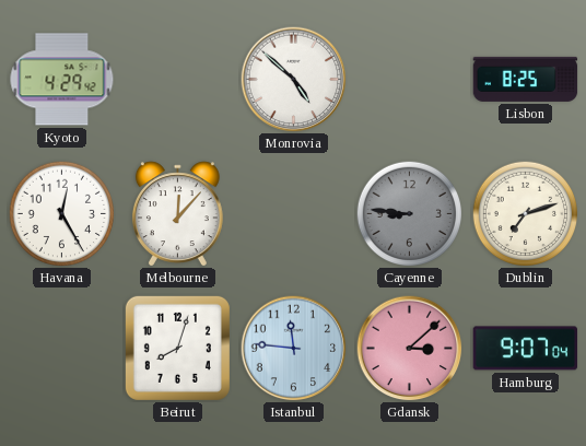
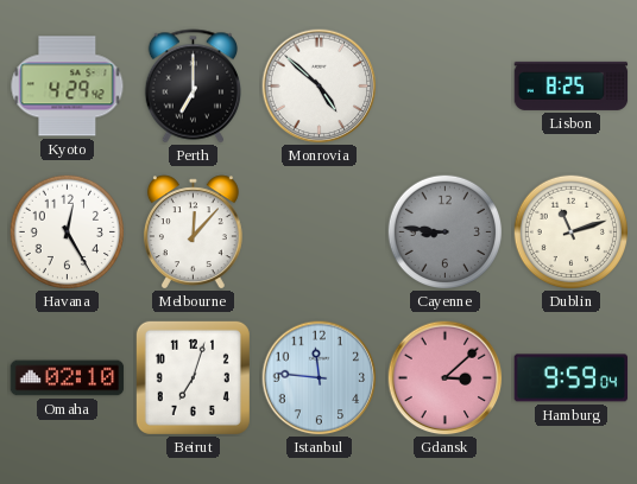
Perth: none -> 7:00 (193, 87)
Dublin: 7:12 -> 11:12 (570, 231)
Omaha: none -> 02:10 (68, 378)
Beirut: 8:03 -> 7:03 (193, 377)
Hamburg: 9:07 -> 9:59 (572, 378)
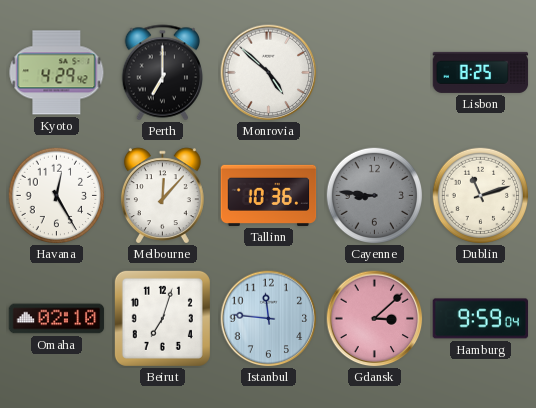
Tallinn: none -> 10:36 (269, 195)
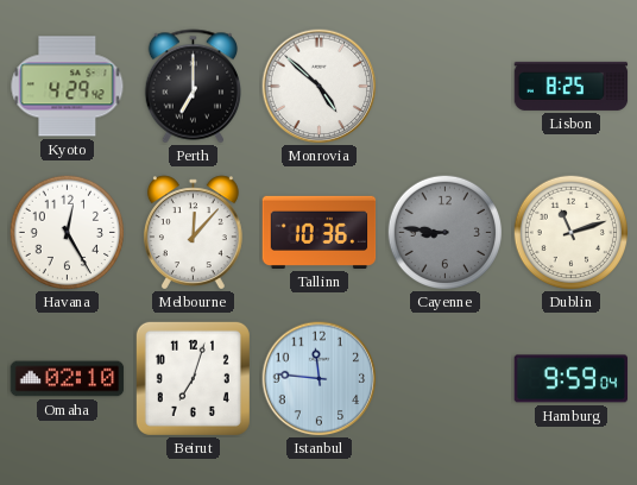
Gdansk: 3:08 -> none (375, 319)
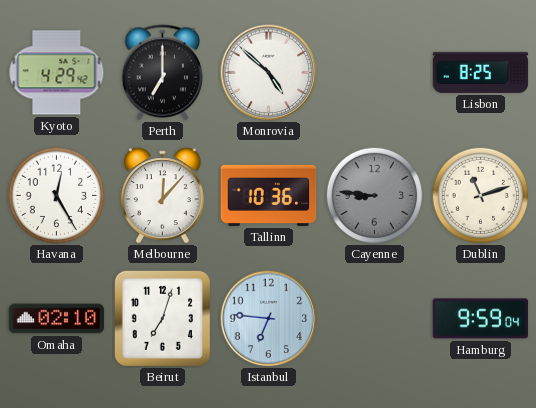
Istanbul: 11:46 -> 6:46 (269, 319)
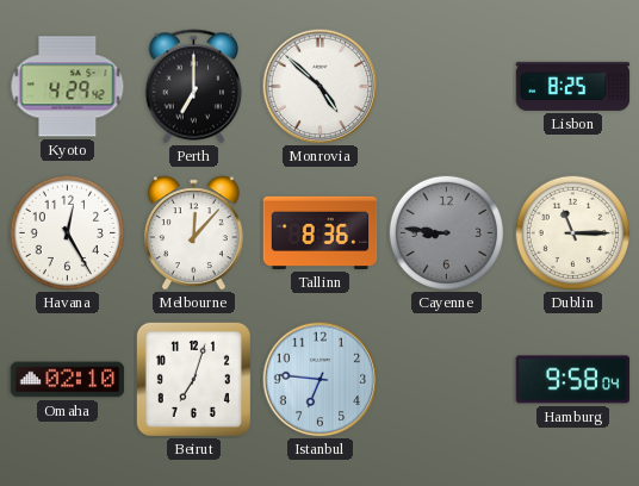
Tallinn: 10:36 -> 8:36 (321, 232)
Dublin: 11:12 -> 11:15 (572, 232)
Hamburg: 9:59 -> 9:58 (573, 380)
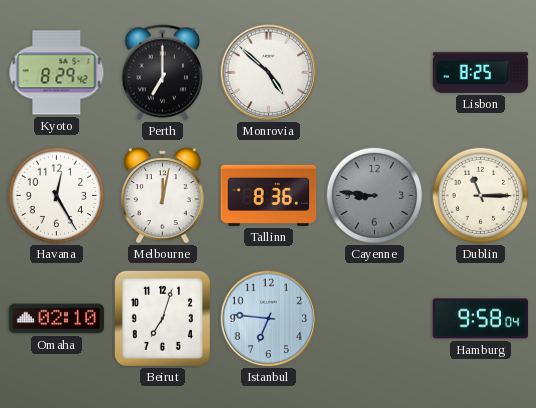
Kyoto: 4:29 -> 8:29 (57, 73)
Melbourne: 12:07 -> 12:02 (162, 195)
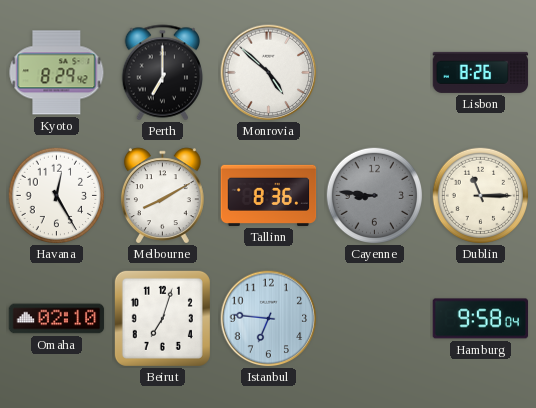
Lisbon: 8:25 -> 8:26 (481, 72)
Melbourne: 12:02 -> 8:10 (162, 195)
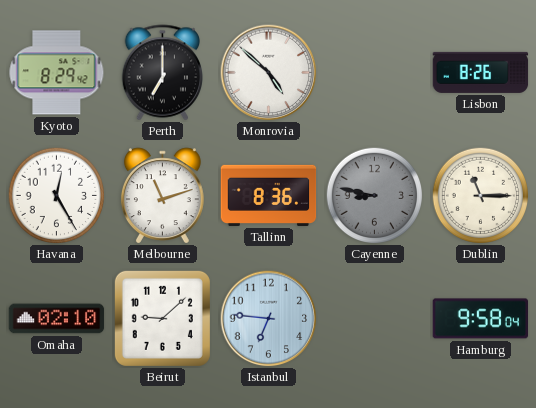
Melbourne: 8:10 -> 11:12 (162, 195)
Cayenne: 8:46 -> 8:47 (374, 195)
Beirut: 7:03 -> 9:08 (162, 318)
